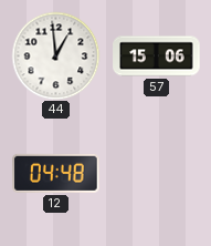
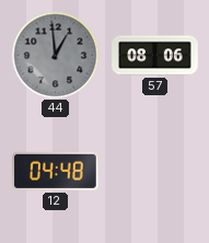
44 dial: white -> grey (55, 55)
57: 15:06 -> 08:06 (155, 56)
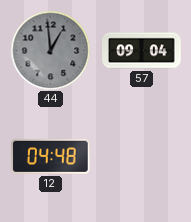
57: 08:06 -> 09:04 (142, 51)
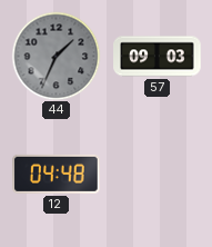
44: 12:59 -> 1:34 (55, 56)
57: 09:04 -> 09:03 (158, 57)
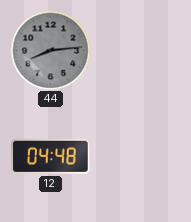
44: 1:34 -> 8:14 (50, 50)
57: 09:03 -> none (158, 57)
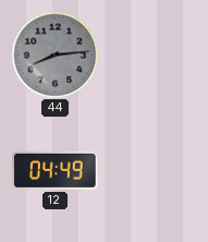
12: 04:48 -> 04:49 (56, 170)
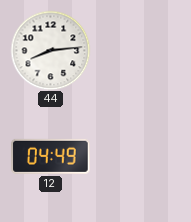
44 dial: grey -> white (50, 50)
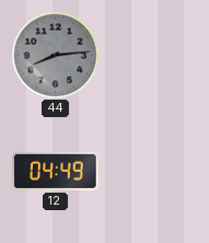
44 dial: white -> grey (55, 55)
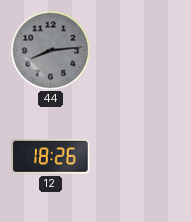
12: 04:49 -> 18:26 (51, 156)
